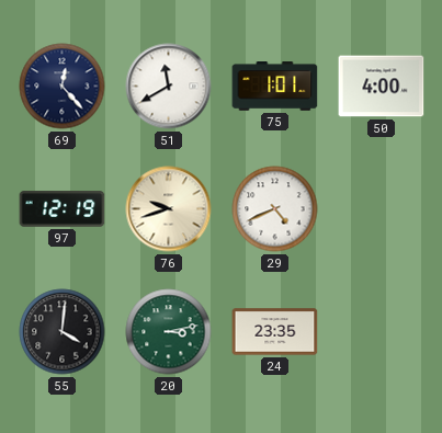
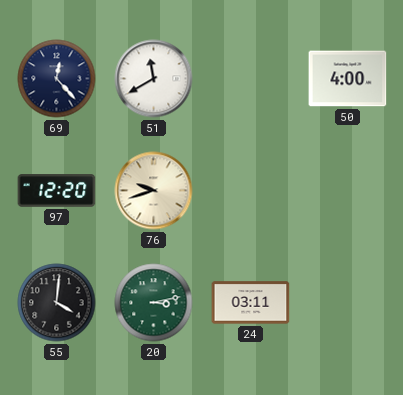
75: 1:01 -> none (275, 87)
97: 12:19 -> 12:20 (57, 191)
29: 4:41 -> none (275, 209)
24: 23:35 -> 03:11 (251, 303)
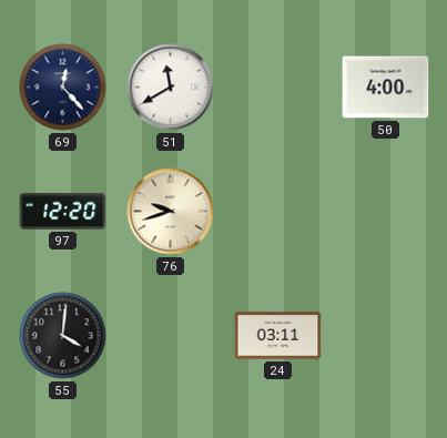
20: 3:13 -> none (154, 303)
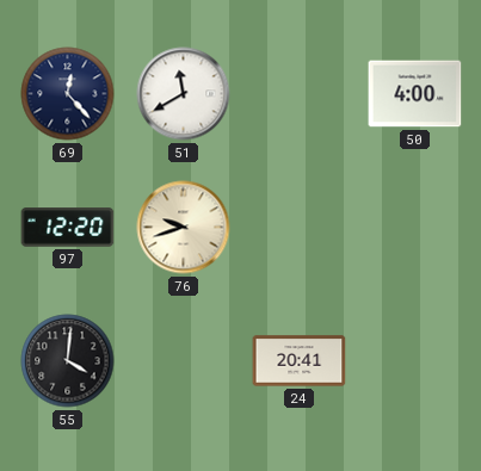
24: 03:11 -> 20:41 (300, 361)
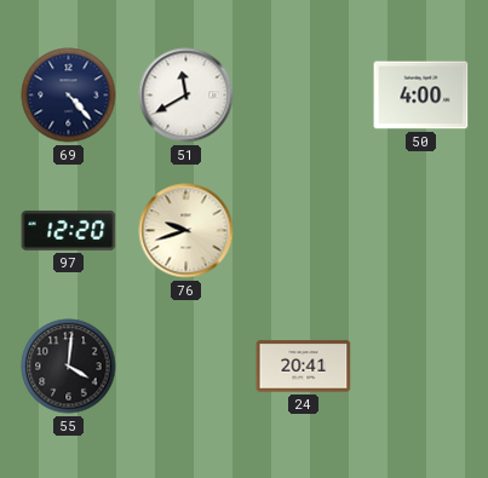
69: 12:23 -> 4:23 (69, 96)
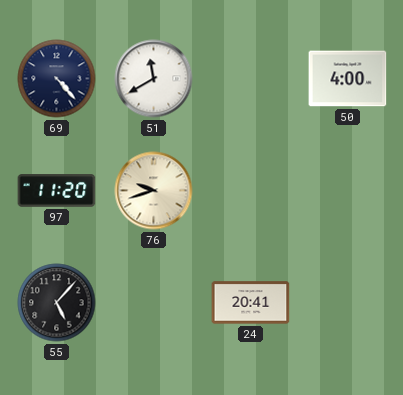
97: 12:20 -> 11:20 (57, 191)
55: 4:01 -> 5:07 (57, 303)
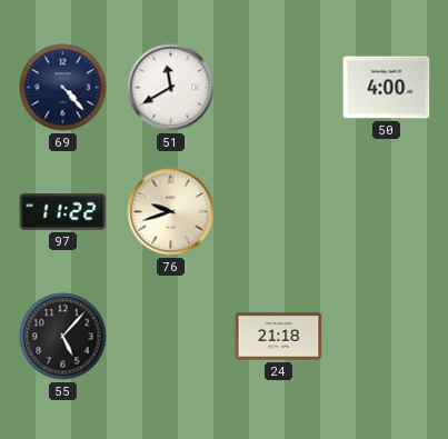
97: 11:20 -> 11:22 (63, 212)
24: 20:41 -> 21:18 (279, 337)
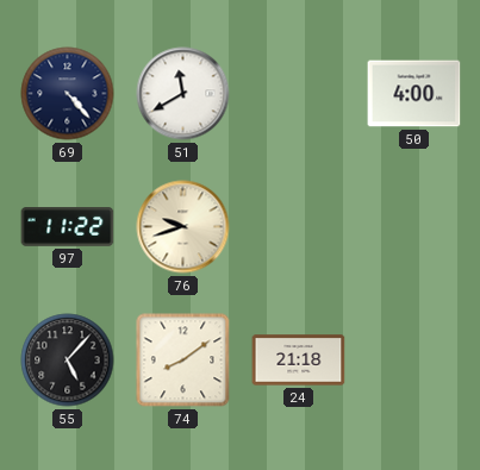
74: none -> 8:09 (183, 361)
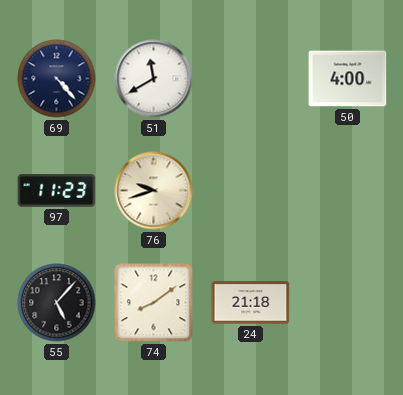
97: 11:22 -> 11:23 (57, 191)
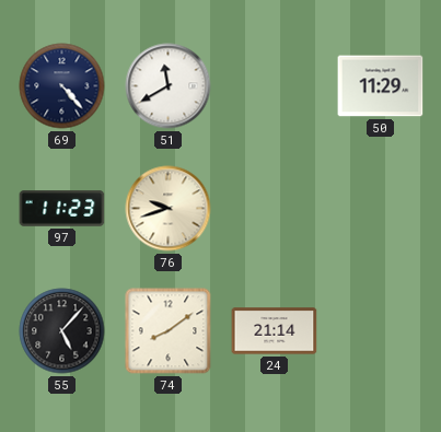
50: 4:00 -> 11:29 (381, 86)
24: 21:18 -> 21:14 (275, 331)
